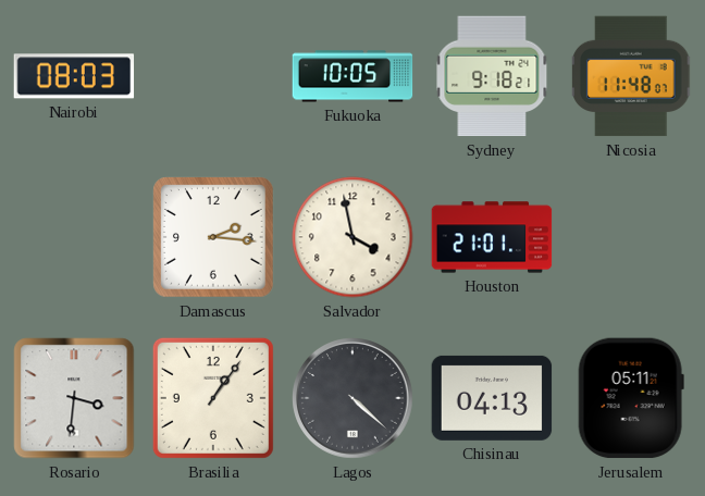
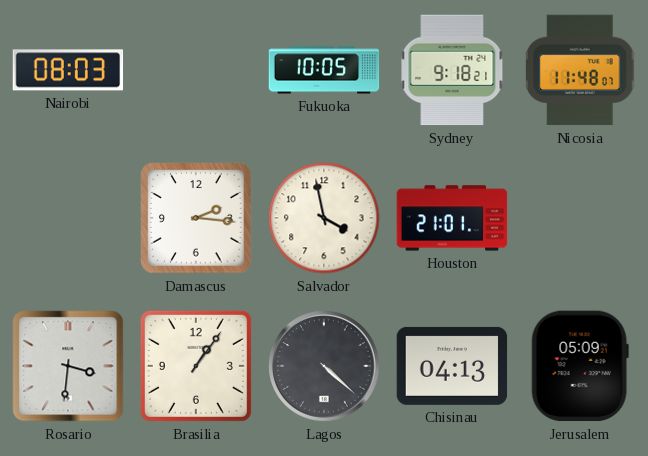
Jerusalem: 05:11 -> 05:09 (580, 366)
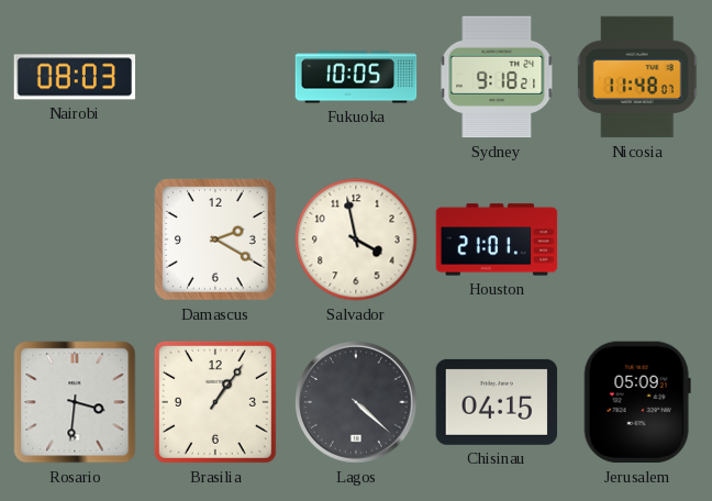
Damascus: 2:16 -> 2:20 (216, 241)
Chisinau: 04:13 -> 04:15 (497, 402)
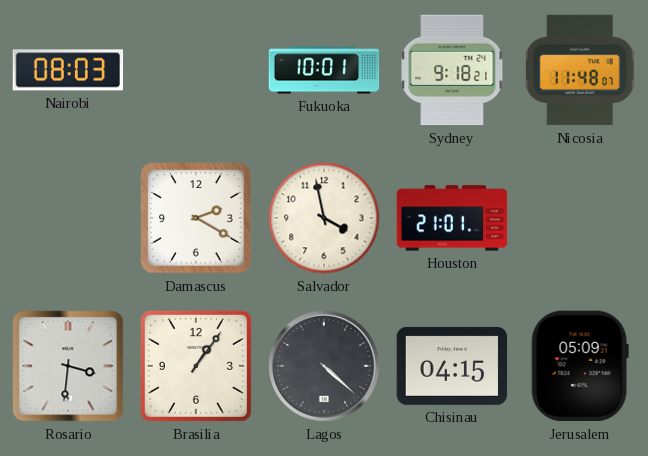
Fukuoka: 10:05 -> 10:01 (324, 70)
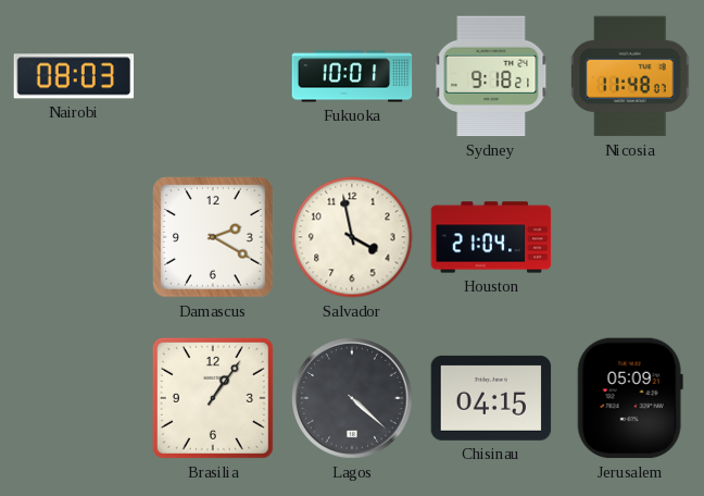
Houston: 21:01 -> 21:04 (491, 237)
Rosario: 3:31 -> none (68, 366)
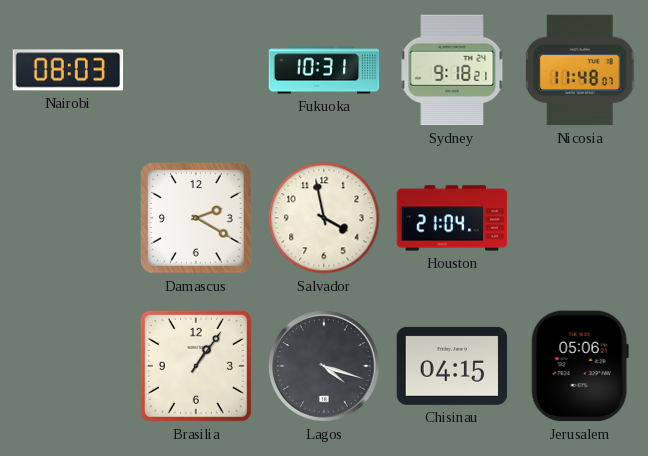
Fukuoka: 10:01 -> 10:31 (324, 70)
Lagos: 4:22 -> 4:18 (324, 366)
Jerusalem: 05:09 -> 05:06 (580, 366)
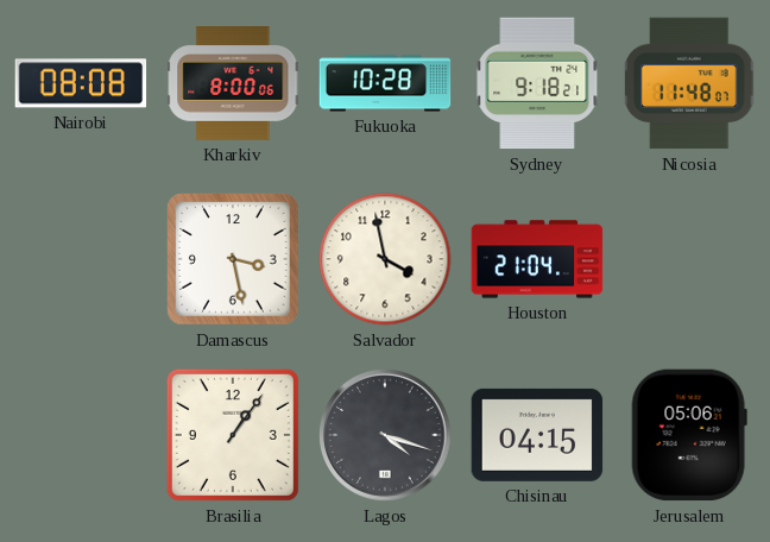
Nairobi: 08:03 -> 08:08 (81, 83)
Kharkiv: none -> 8:00 (233, 83)
Fukuoka: 10:31 -> 10:28 (385, 83)
Damascus: 2:20 -> 3:28 (234, 260)
